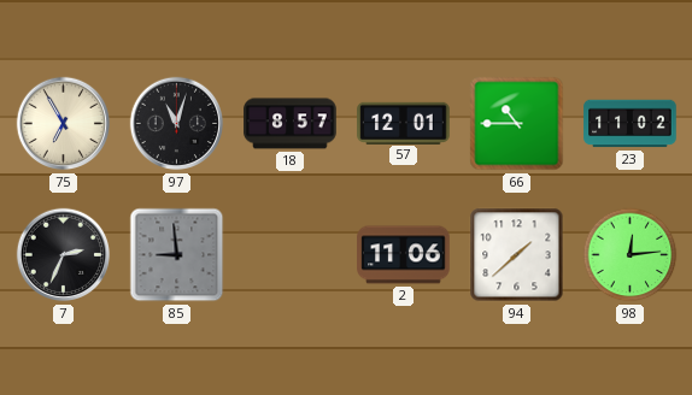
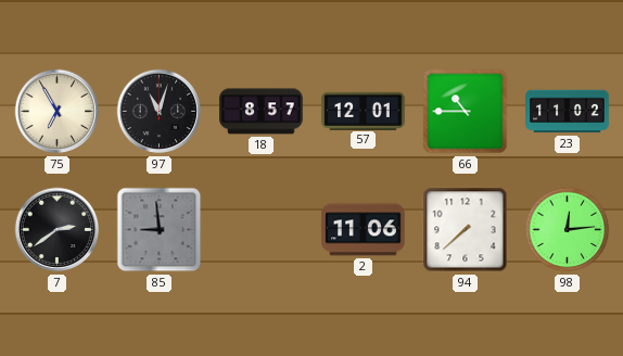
7: 2:34 -> 2:39 (58, 230)
94: 1:38 -> 7:38 (466, 230)
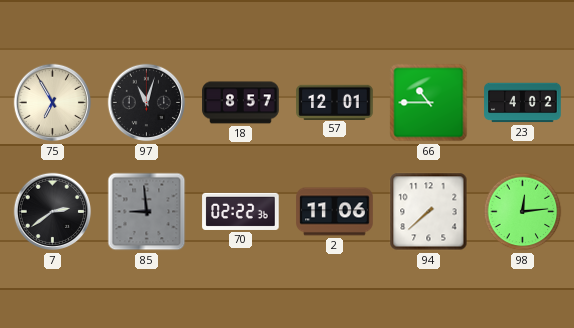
23: 11:02 -> 4:02 (523, 103)
70: none -> 02:22 (241, 211)
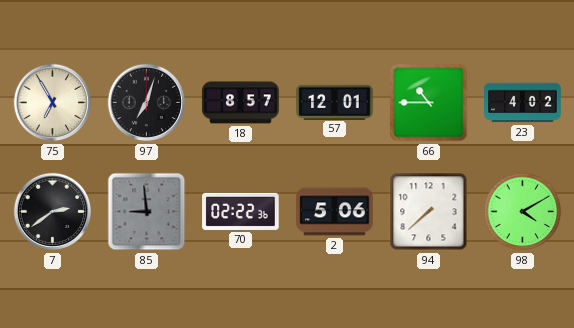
97: 11:03 -> 7:03 (147, 103)
2: 11:06 -> 5:06 (335, 212)
98: 12:14 -> 4:10 (523, 212)
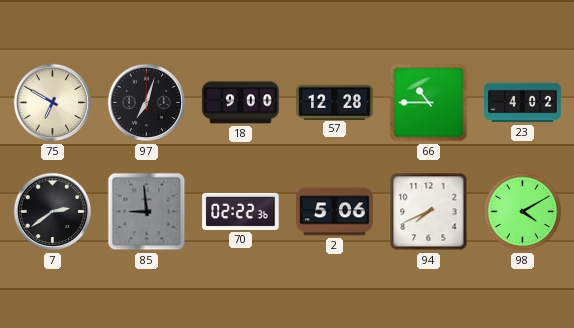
75: 6:55 -> 6:50 (53, 103)
18: 8:57 -> 9:00 (241, 103)
57: 12:01 -> 12:28 (335, 102)
94: 7:38 -> 7:41 (429, 212)
